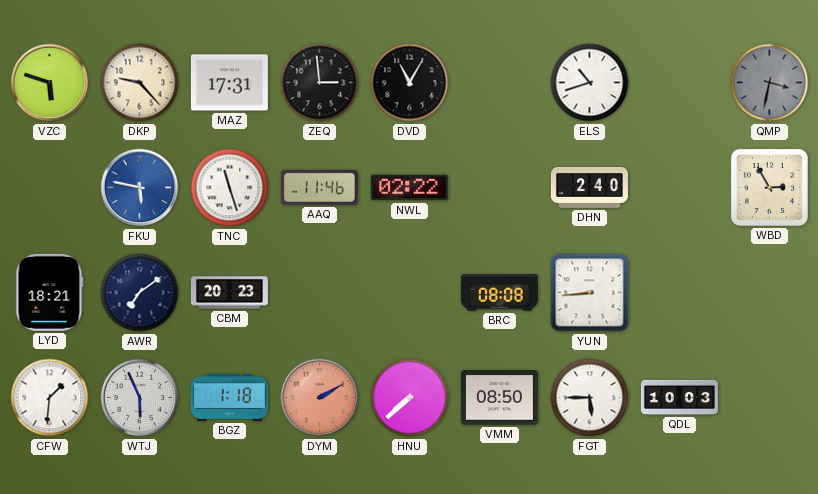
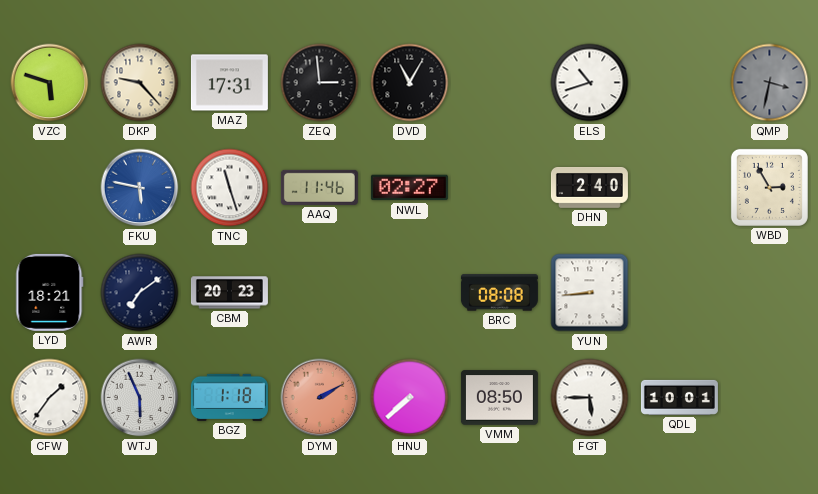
NWL: 02:22 -> 02:27 (409, 188)
CFW: 1:31 -> 1:36 (50, 398)
QDL: 10:03 -> 10:01 (679, 397)
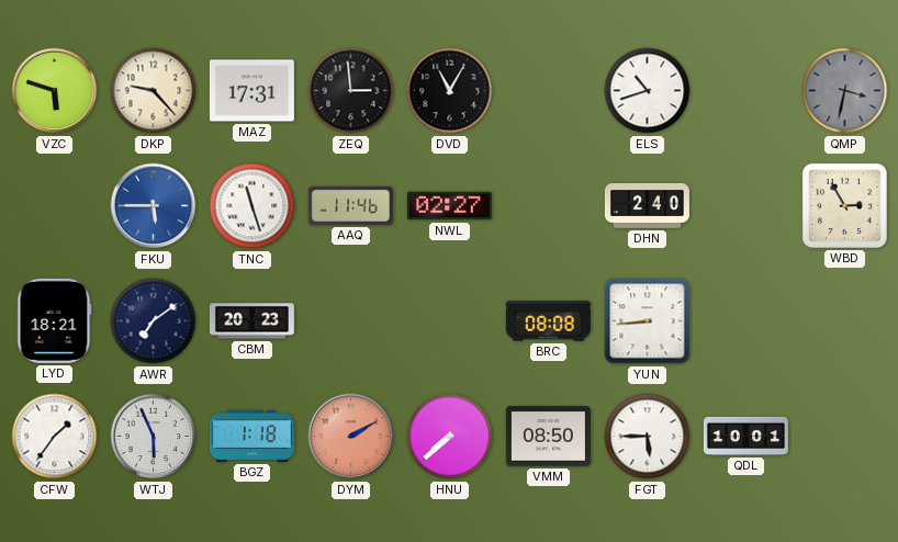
FKU: 5:47 -> 5:45 (154, 206)
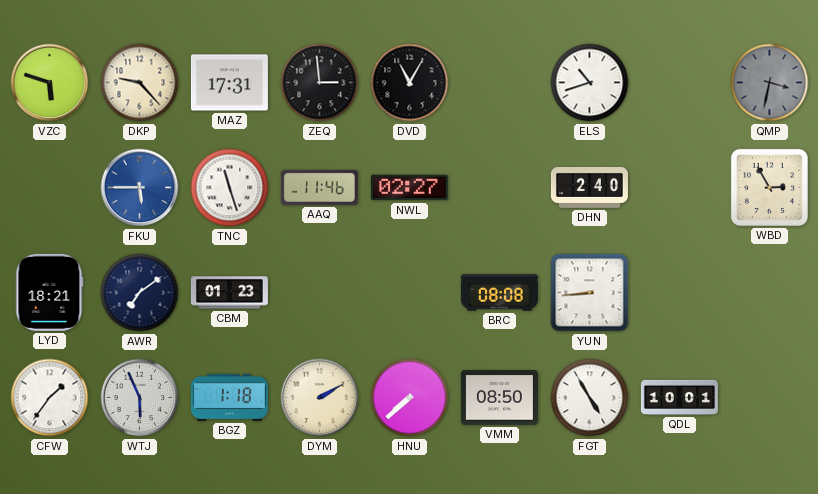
CBM: 20:23 -> 01:23 (229, 293)
DYM dial: salmon -> cream (320, 398)
FGT: 5:45 -> 4:55 (590, 398)
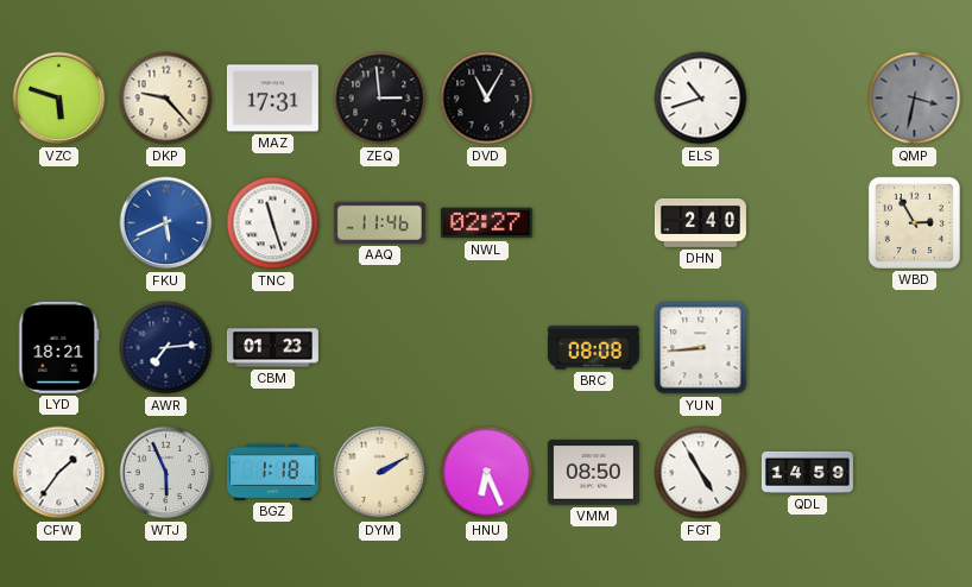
FKU: 5:45 -> 5:41 (166, 223)
AWR: 7:09 -> 7:14 (166, 348)
HNU: 7:38 -> 6:26 (487, 473)
QDL: 10:01 -> 14:59 (807, 472)
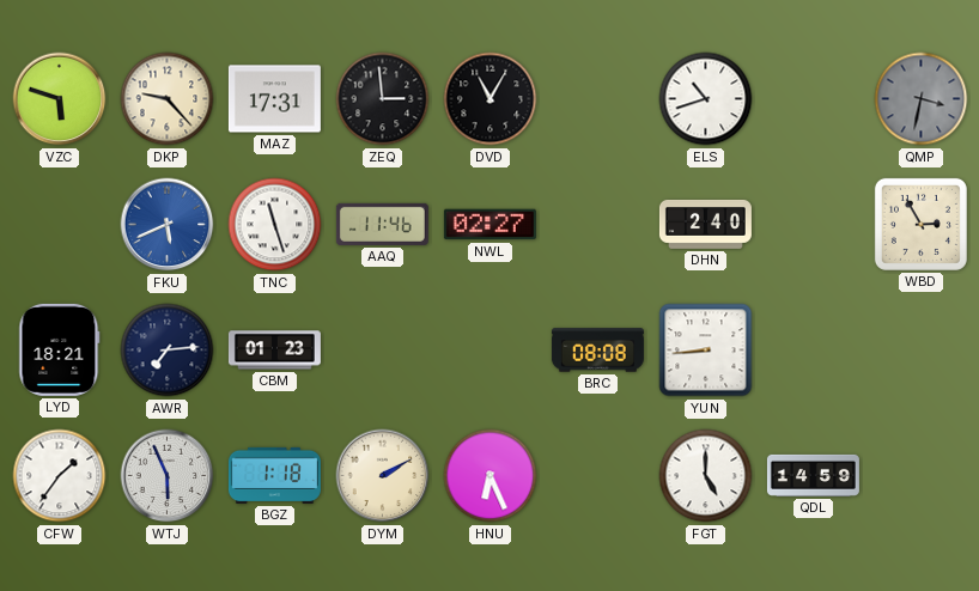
VMM: 08:50 -> none (593, 473)
FGT: 4:55 -> 5:00 (706, 476)
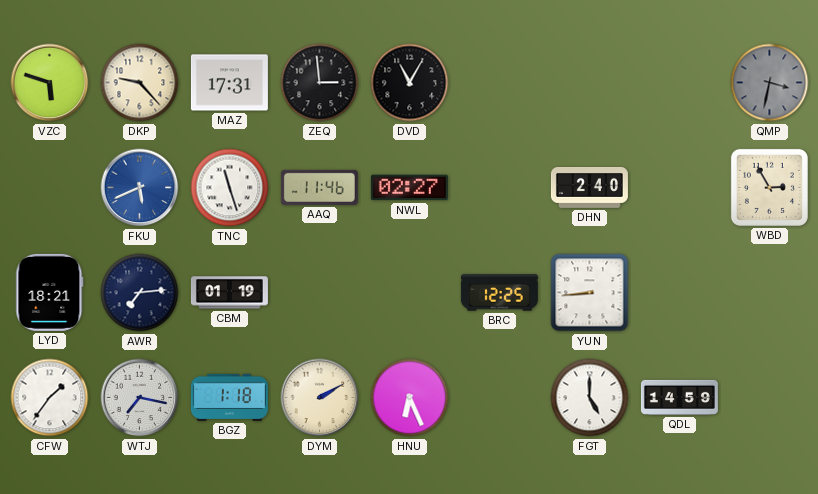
ELS: 10:42 -> none (706, 99)
CBM: 01:23 -> 01:19 (229, 293)
BRC: 08:08 -> 12:25 (499, 293)
WTJ: 5:56 -> 7:17 (140, 398)
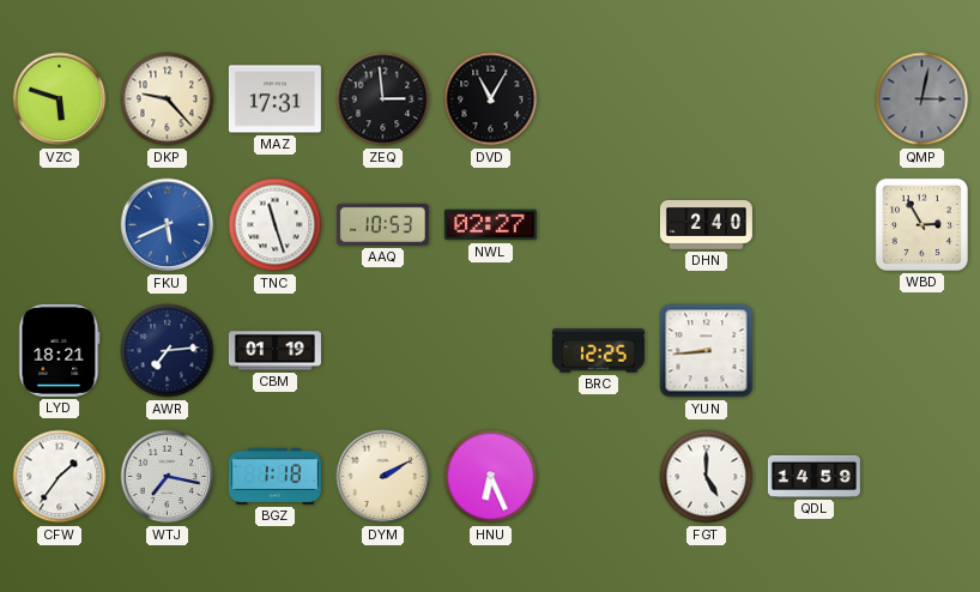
QMP: 3:32 -> 3:02 (922, 99)
AAQ: 11:46 -> 10:53 (382, 224)
